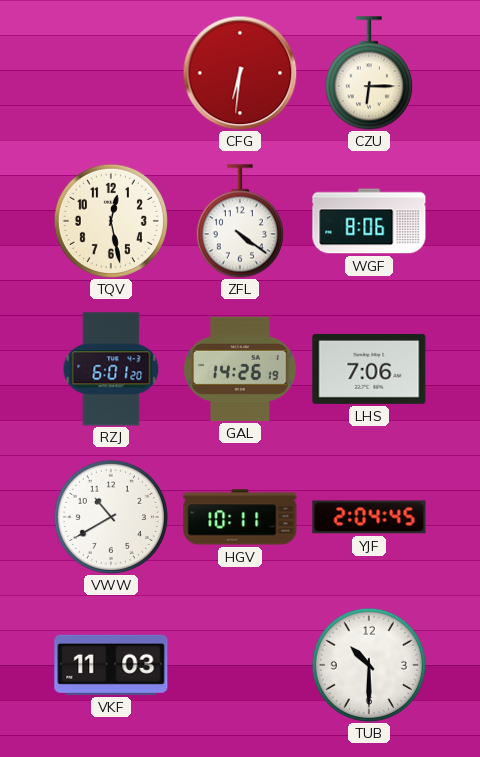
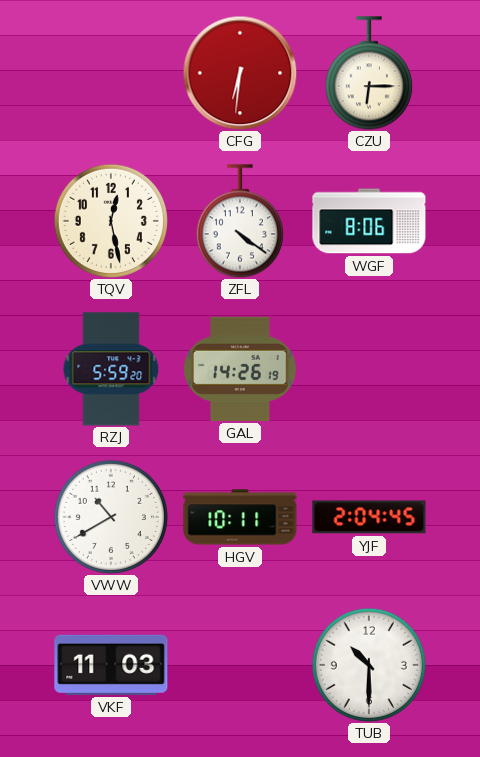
RZJ: 6:01 -> 5:59 (111, 369)
LHS: 7:06 -> none (369, 369)
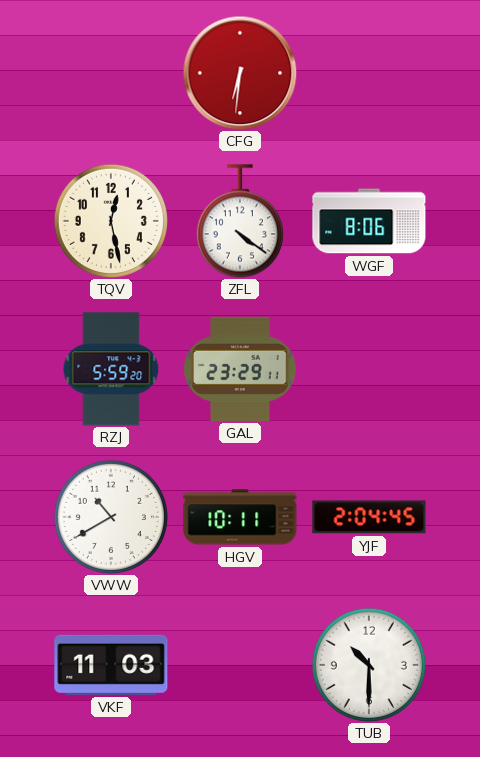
CZU: 6:15 -> none (369, 73)
GAL: 14:26 -> 23:29 (240, 369)
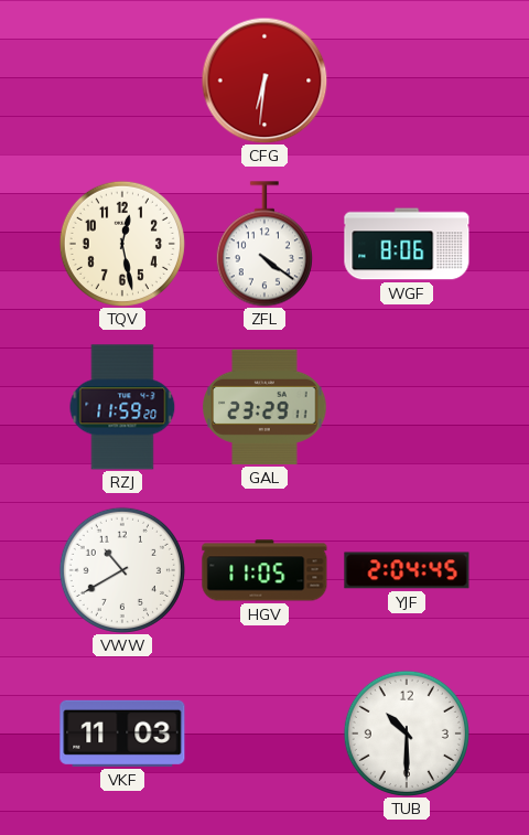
RZJ: 5:59 -> 11:59 (122, 407)
HGV: 10:11 -> 11:05 (264, 570)
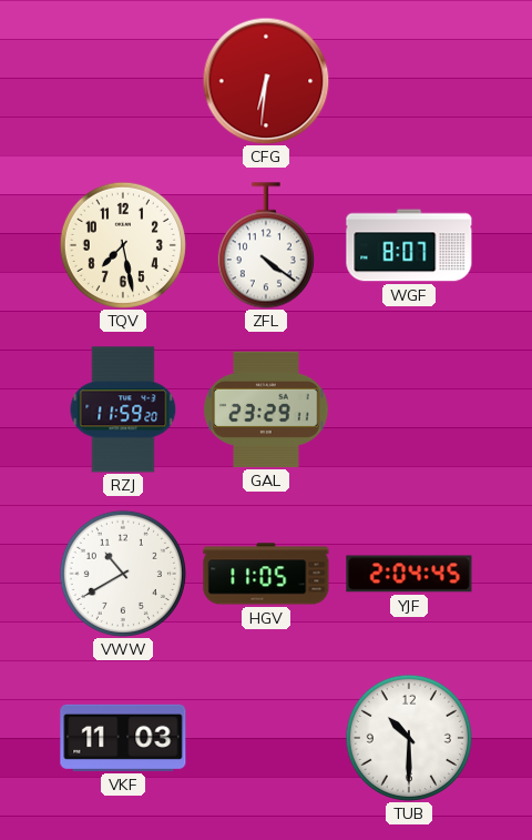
TQV: 12:28 -> 7:28 (123, 245)
WGF: 8:06 -> 8:07 (409, 245)
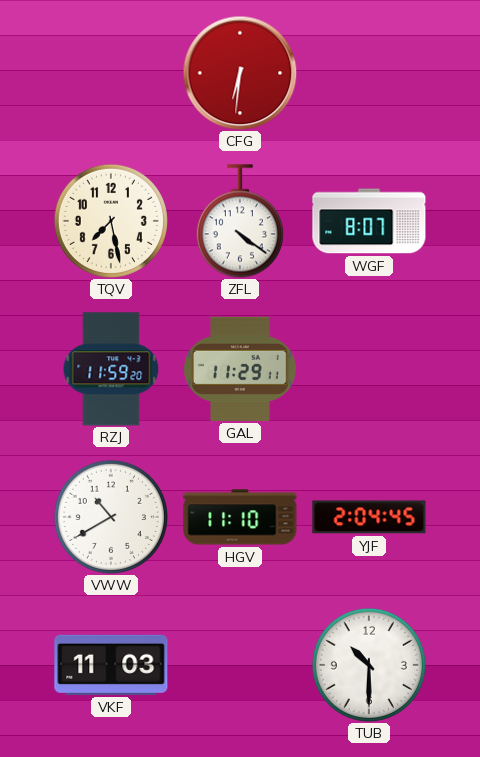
GAL: 23:29 -> 11:29 (240, 369)
HGV: 11:05 -> 11:10 (240, 517)
